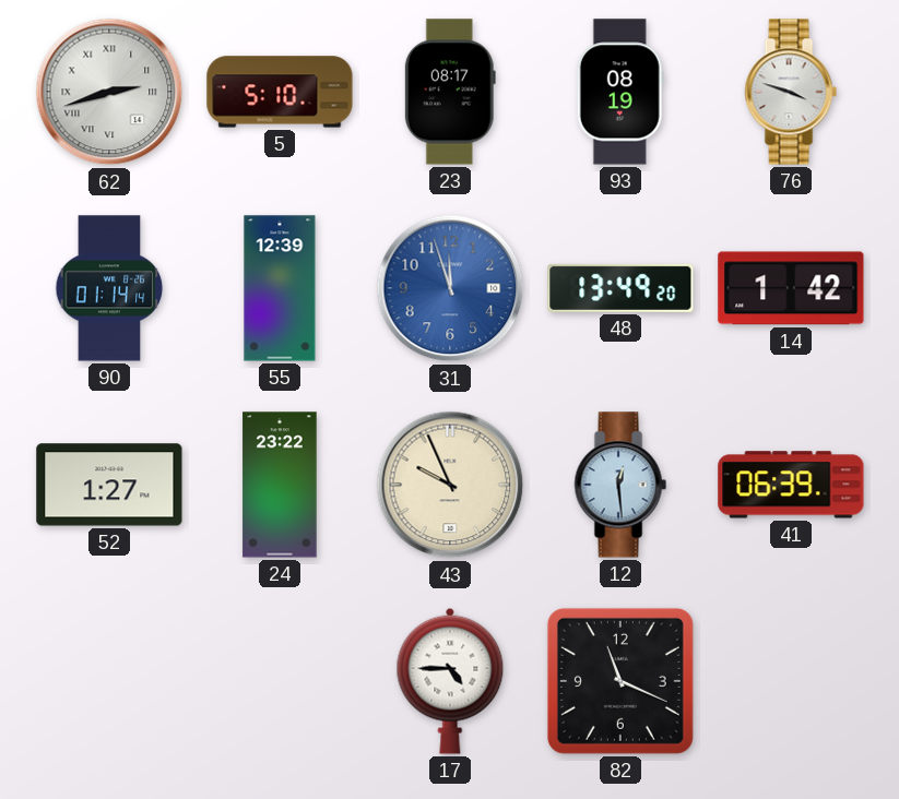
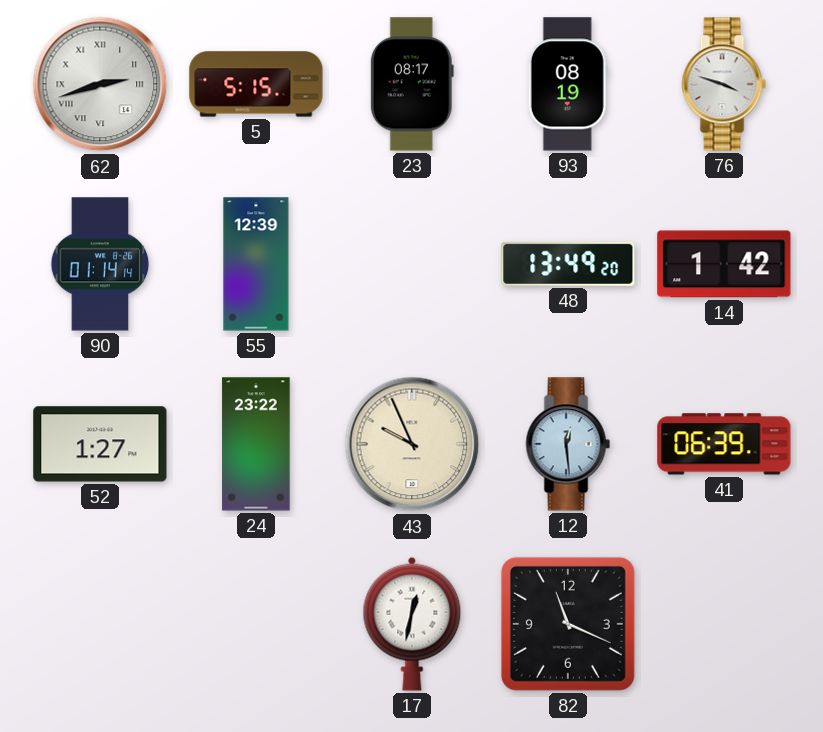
5: 5:10 -> 5:15 (256, 84)
31: 11:57 -> none (450, 288)
17: 4:45 -> 12:32 (412, 624)
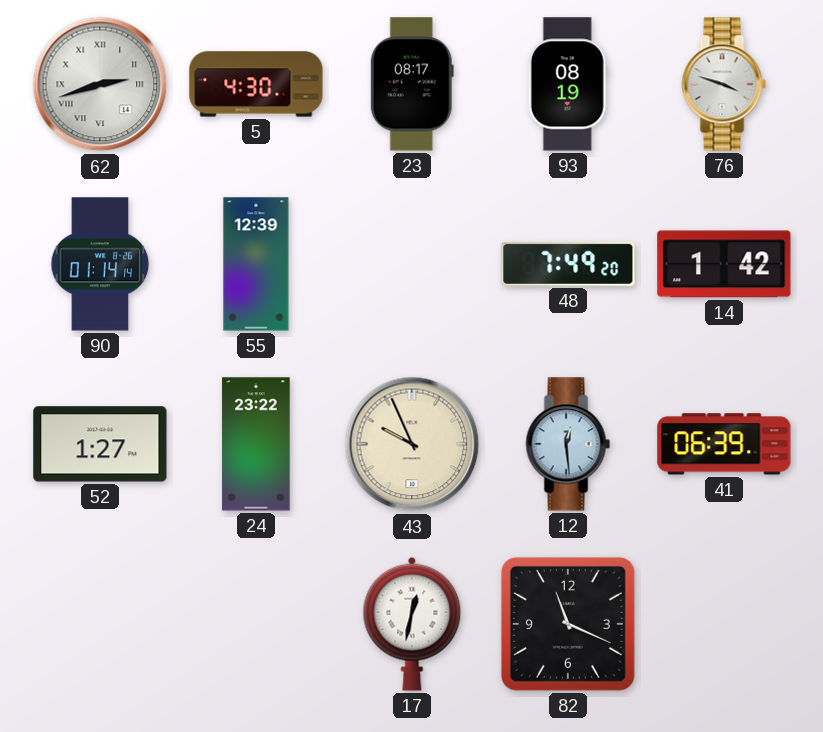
5: 5:15 -> 4:30 (256, 84)
48: 13:49 -> 7:49 (568, 264)
